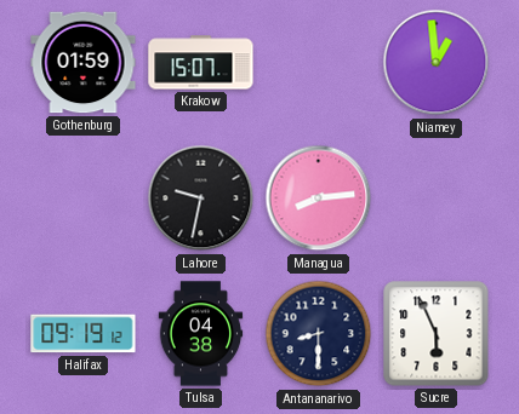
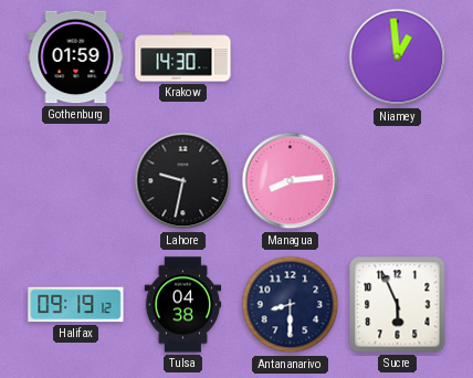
Krakow: 15:07 -> 14:30 (183, 57)
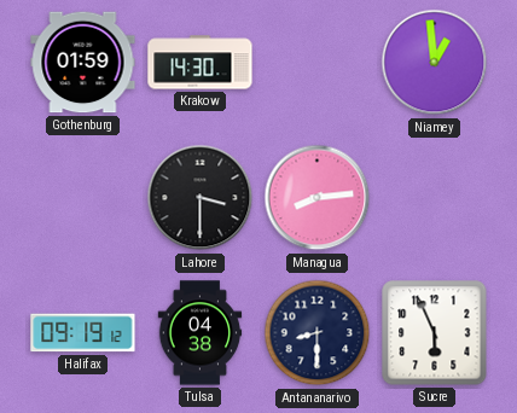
Lahore: 9:32 -> 3:30 (201, 198)
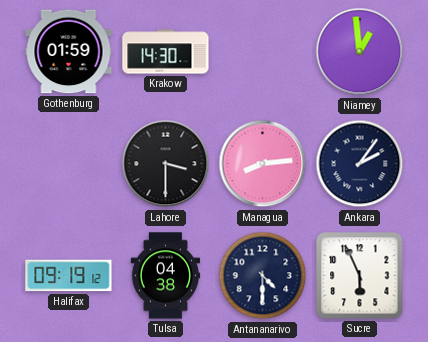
Ankara: none -> 2:06 (360, 164)
Antananarivo: 8:30 -> 4:30 (263, 276)
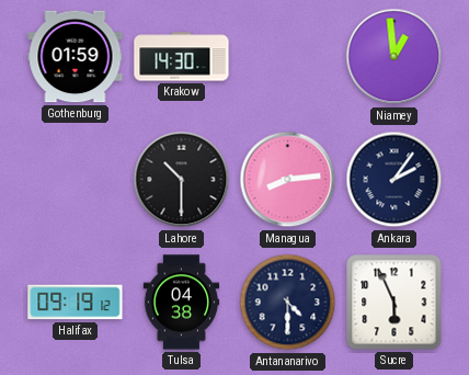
Lahore: 3:30 -> 10:30 (182, 180)
